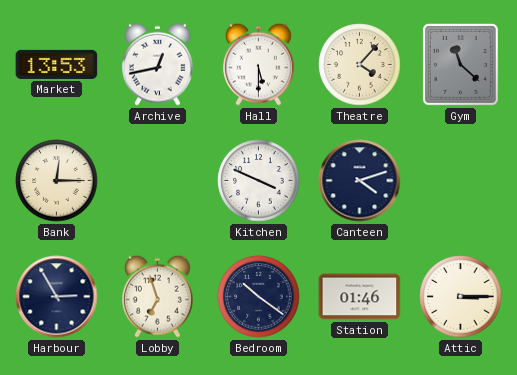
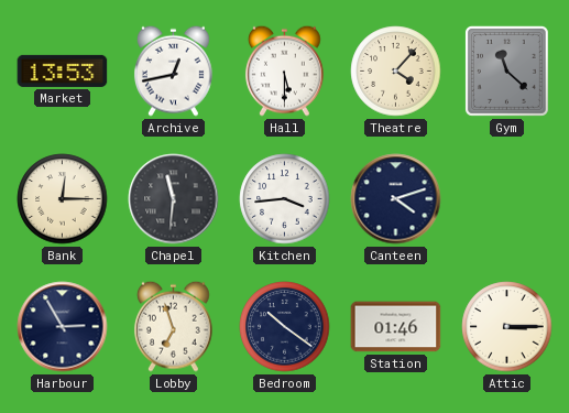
Chapel: none -> 11:31 (174, 199)
Kitchen: 3:49 -> 3:44 (285, 199)
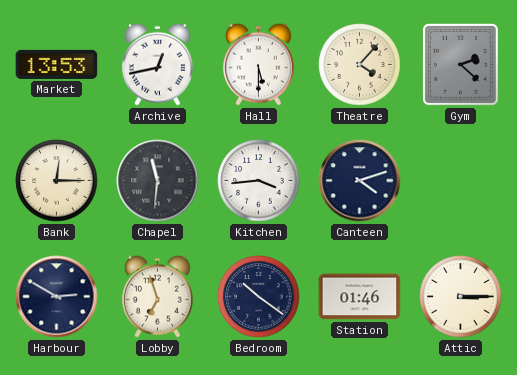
Gym: 11:22 -> 2:22 (460, 64)
Harbour: 2:55 -> 2:50 (57, 297)
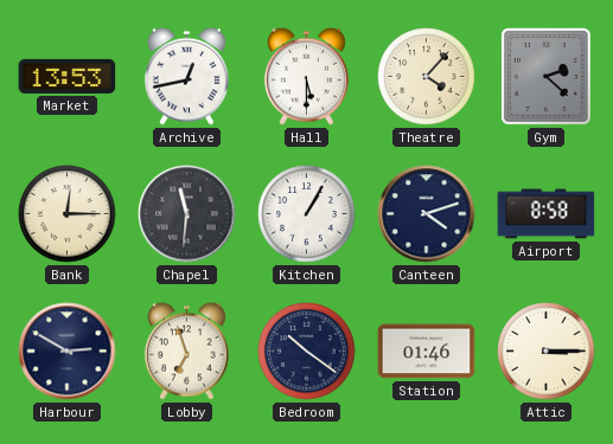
Kitchen: 3:44 -> 1:05 (307, 214)
Airport: none -> 8:58 (547, 214)
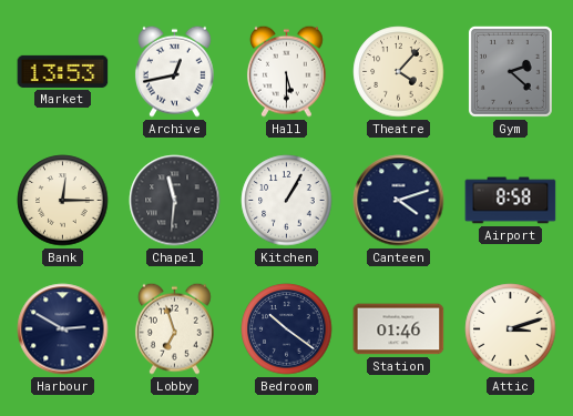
Attic: 3:15 -> 3:12 (511, 329)
